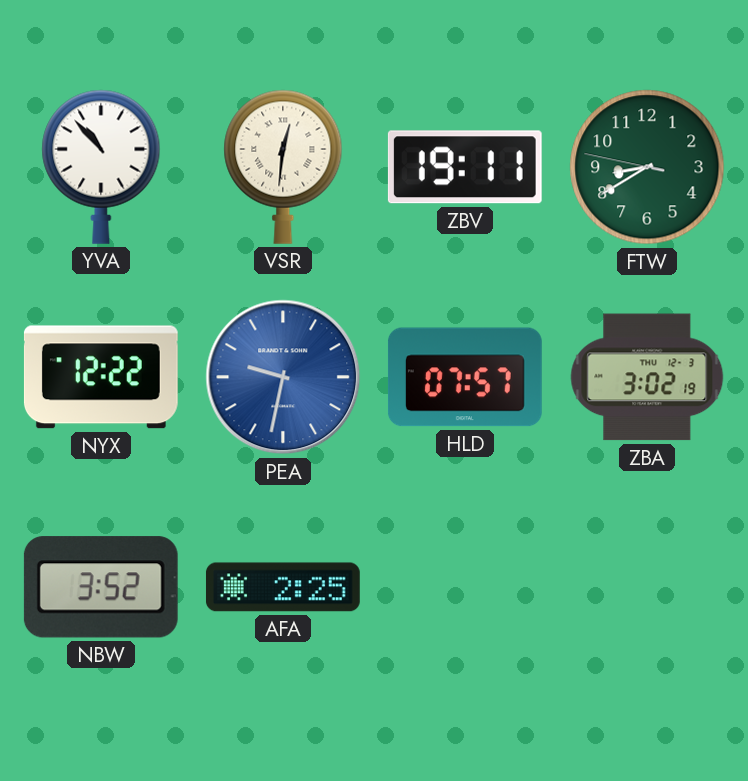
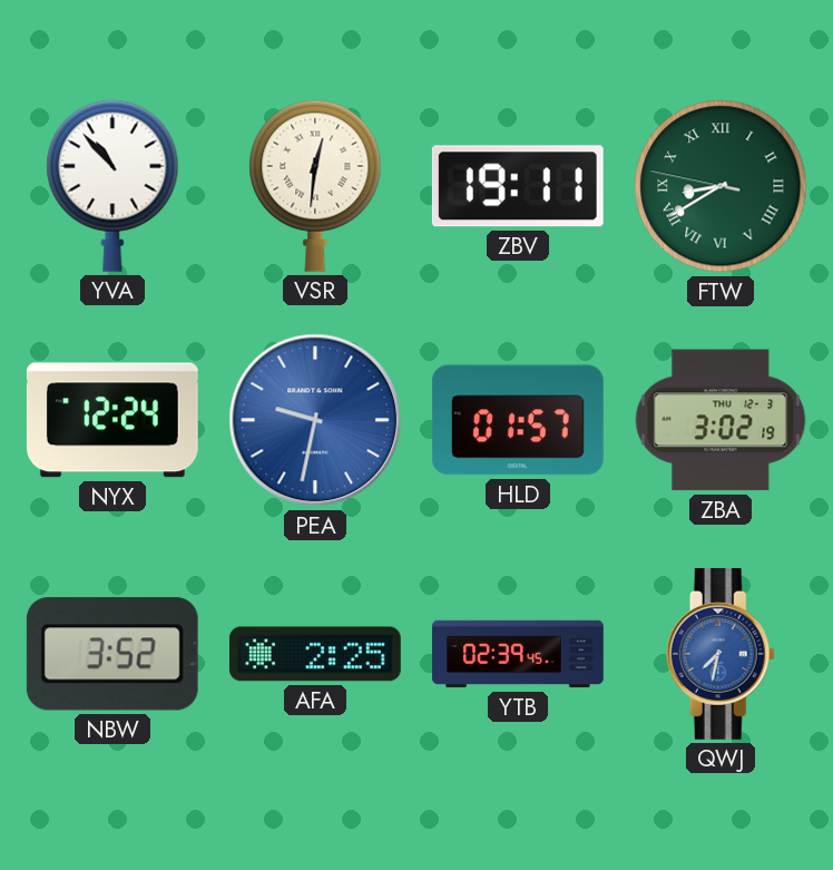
FTW numerals: Arabic -> Roman (721, 186)
NYX: 12:22 -> 12:24 (112, 420)
HLD: 07:57 -> 01:57 (518, 420)
YTB: none -> 02:39 (518, 654)
QWJ: none -> 7:32 (721, 654)
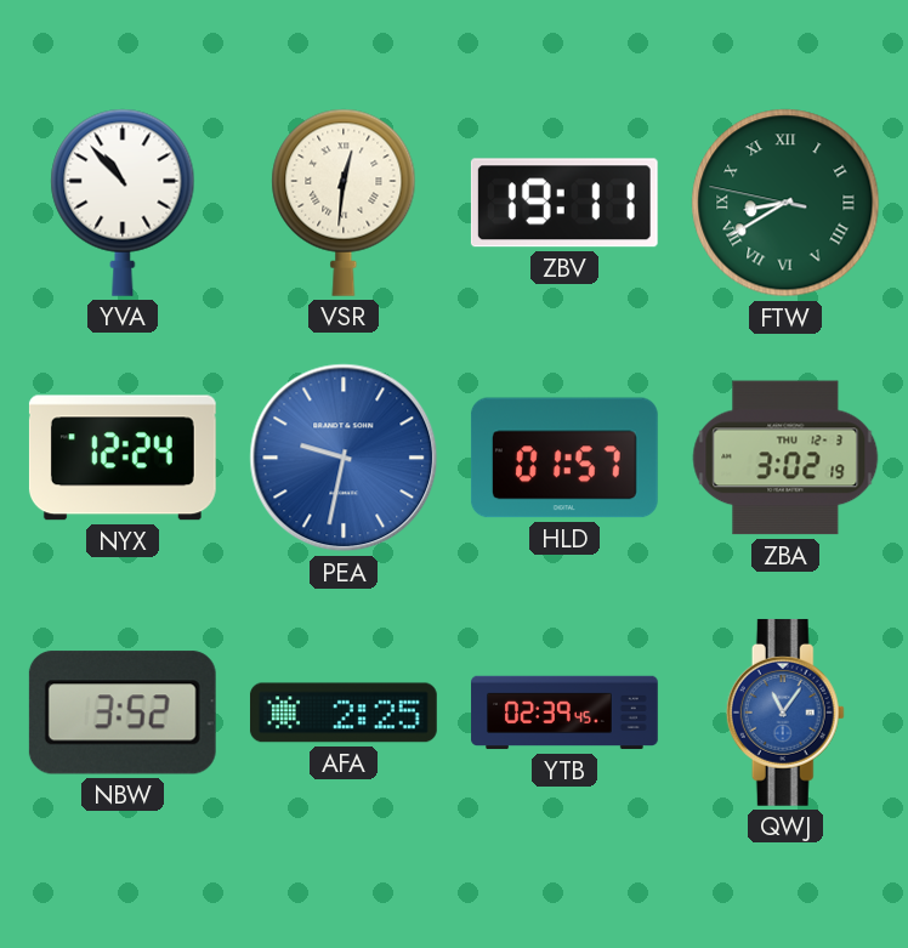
QWJ: 7:32 -> 11:06 (785, 713)
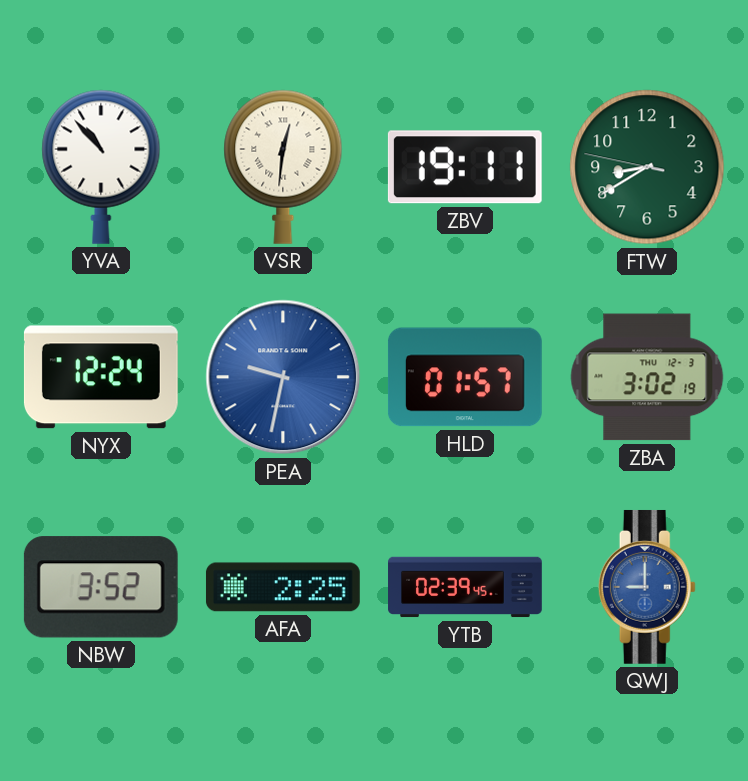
FTW numerals: Roman -> Arabic (647, 167)
QWJ: 11:06 -> 9:00 (647, 587)
